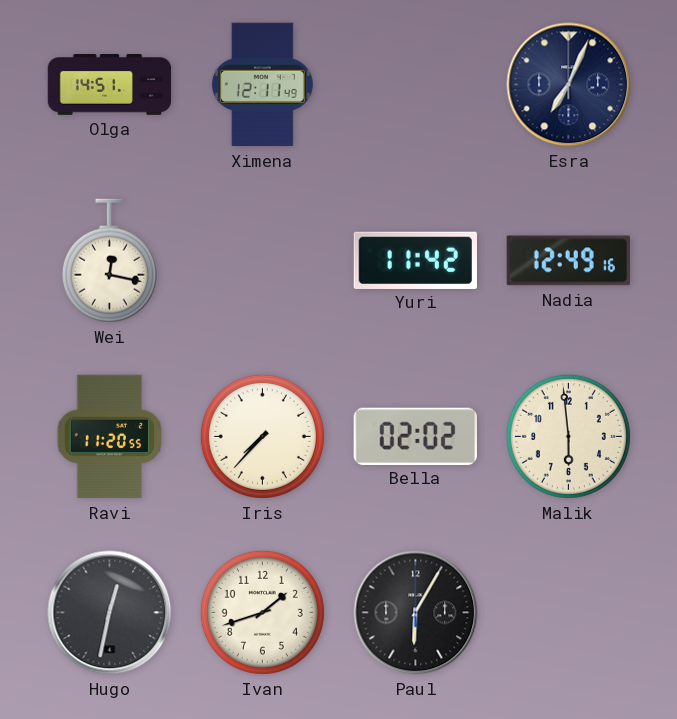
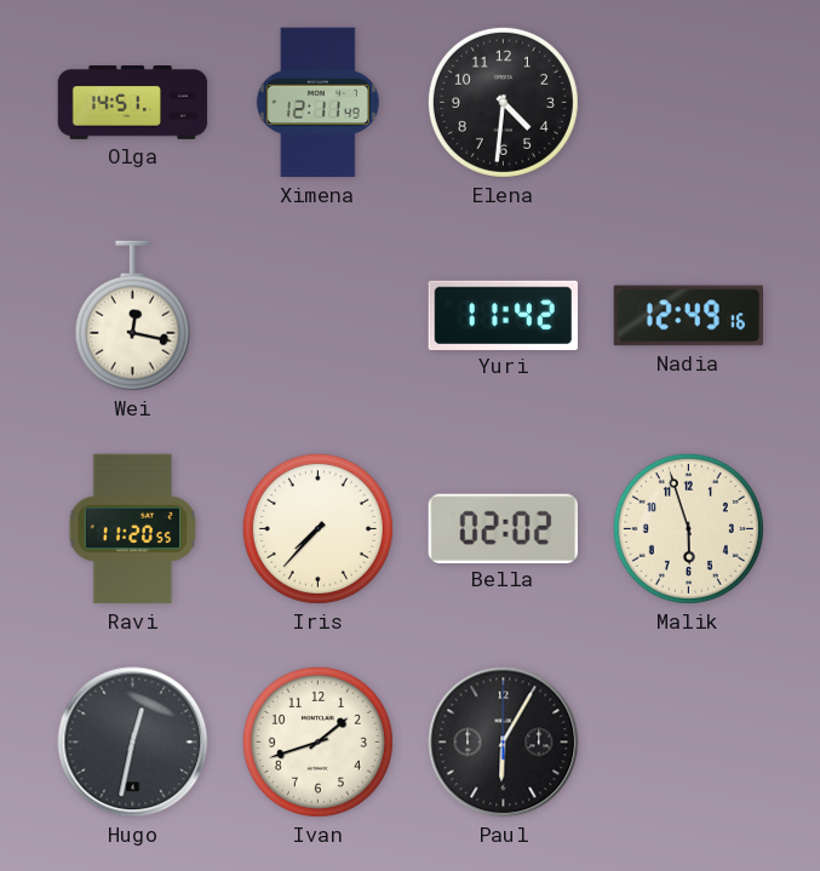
Elena: none -> 4:31 (503, 102)
Esra: 7:04 -> none (569, 85)
Malik: 5:59 -> 5:57 (688, 528)
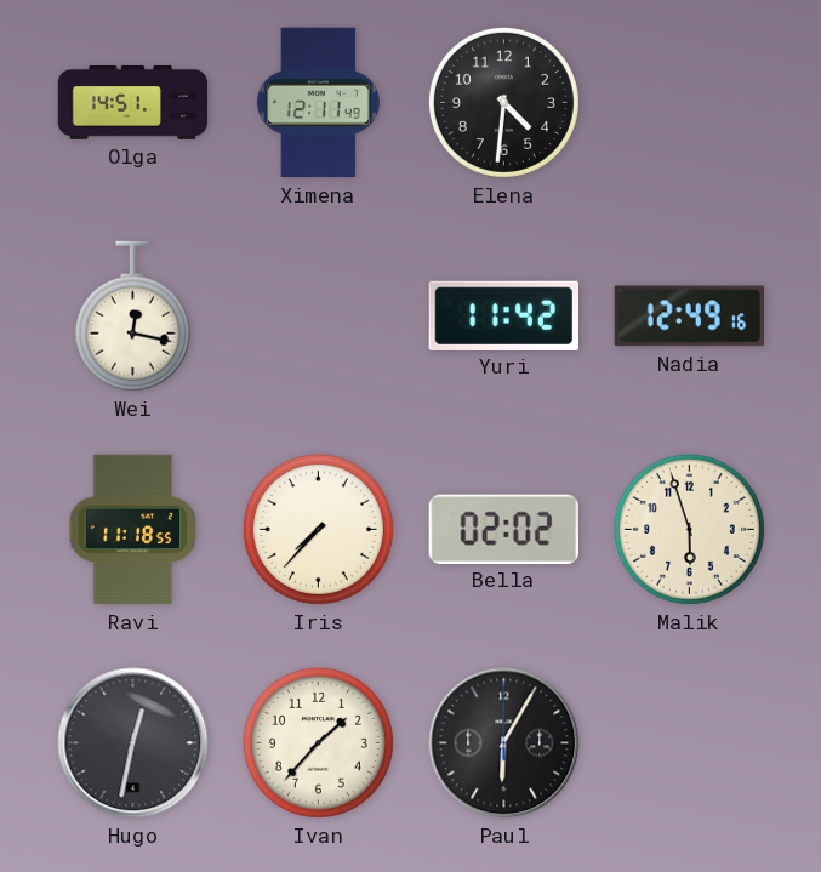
Ravi: 11:20 -> 11:18 (133, 530)
Ivan: 1:42 -> 1:37 (318, 742)
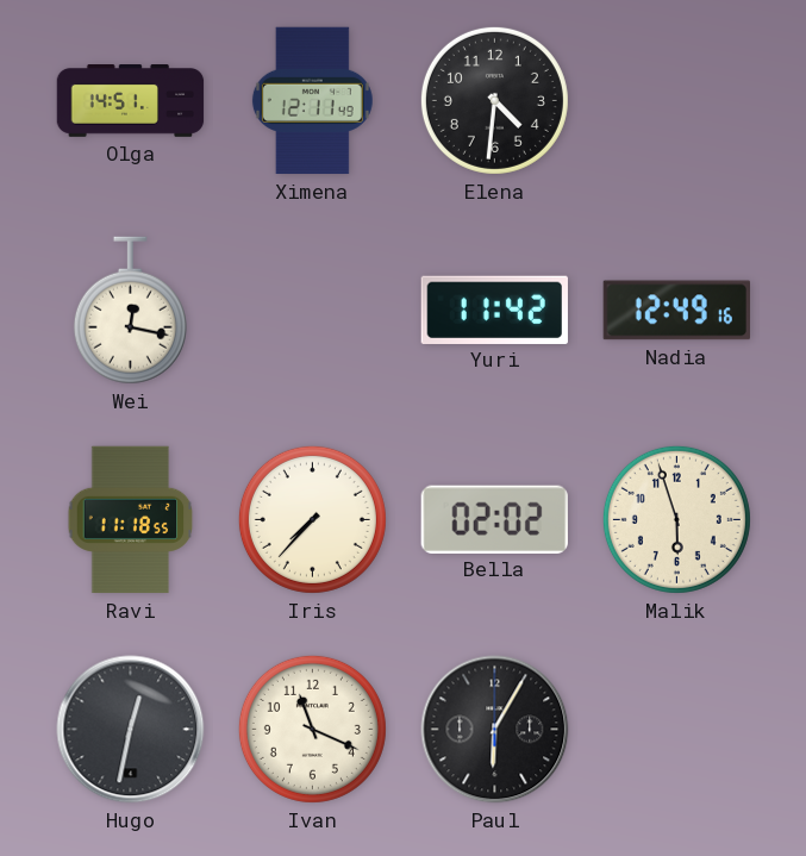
Ivan: 1:37 -> 11:19 (312, 729)
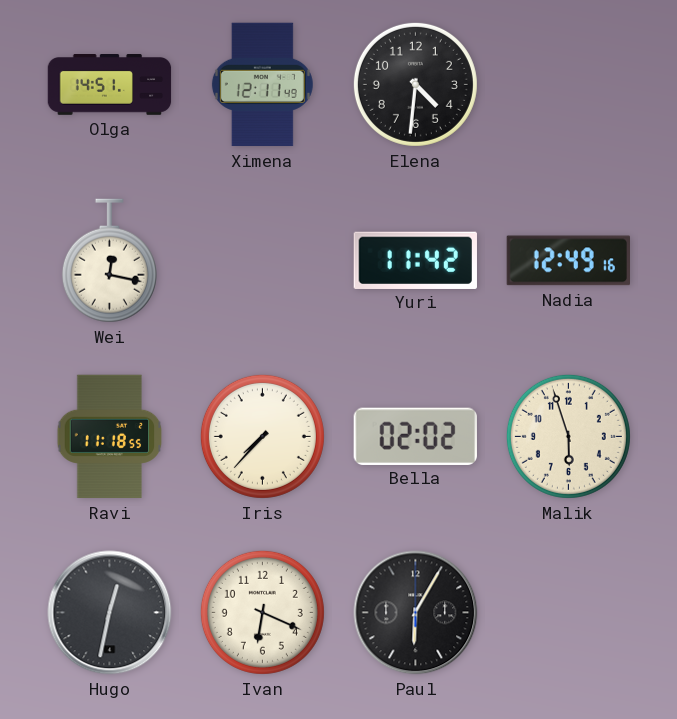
Ivan: 11:19 -> 6:19 (262, 612)
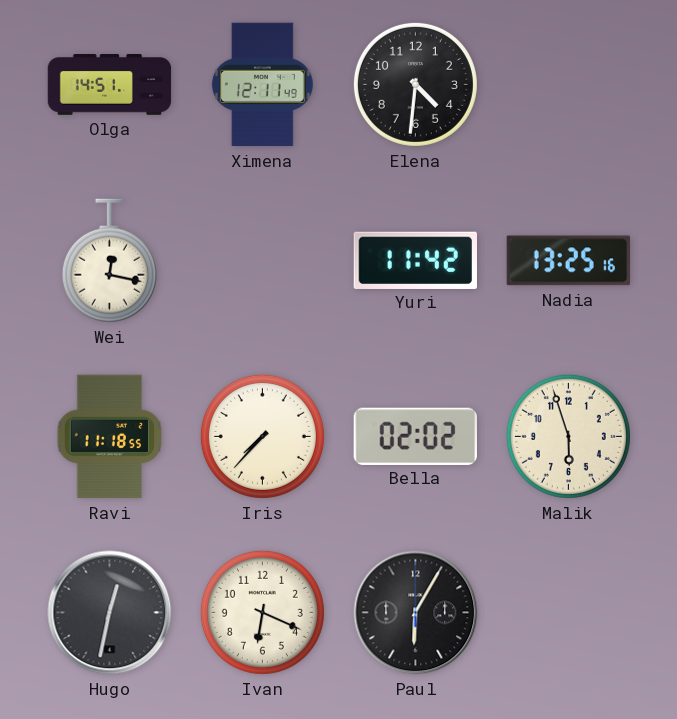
Nadia: 12:49 -> 13:25 (568, 261)
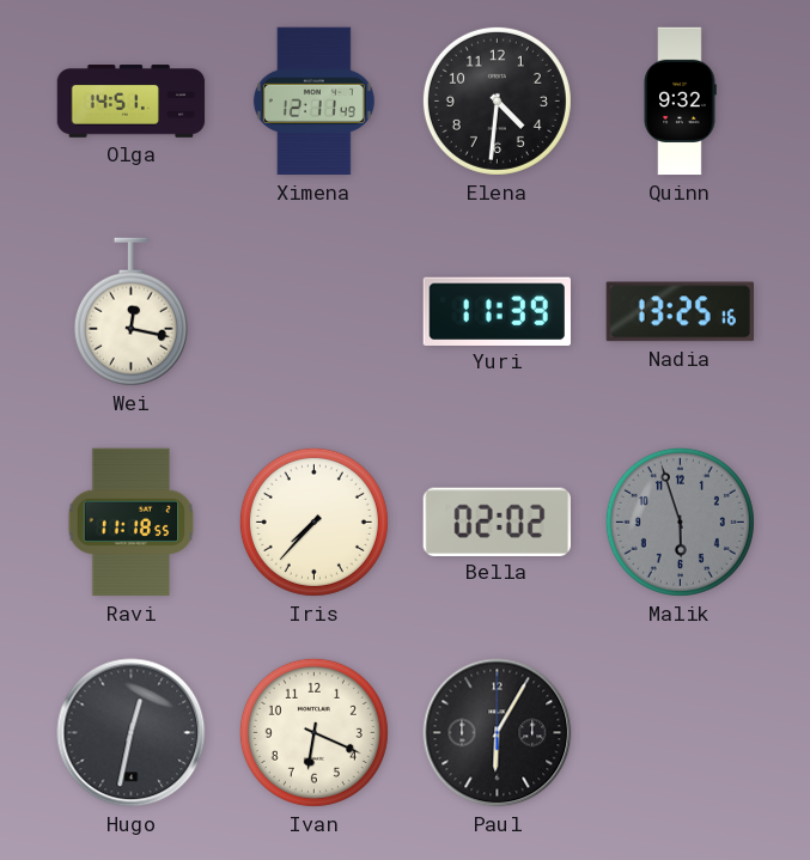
Quinn: none -> 9:32 (680, 102)
Yuri: 11:42 -> 11:39 (497, 311)
Malik dial: cream -> grey (680, 522)
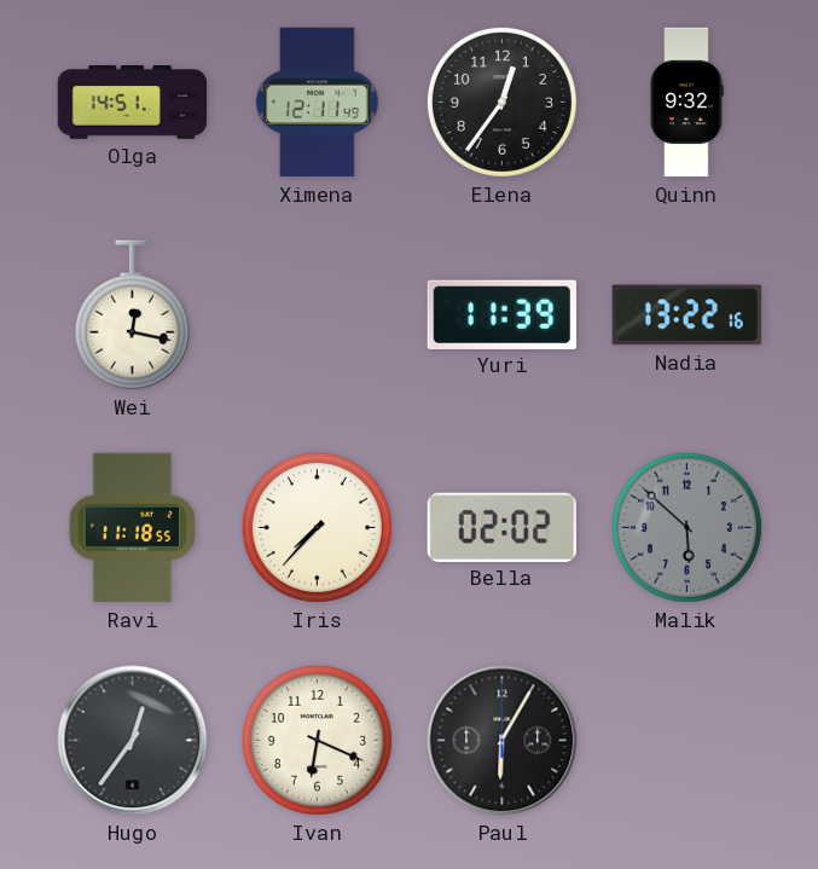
Elena: 4:31 -> 12:36 (501, 102)
Nadia: 13:25 -> 13:22 (686, 315)
Malik: 5:57 -> 5:52 (686, 527)
Hugo: 12:32 -> 12:36 (133, 741)
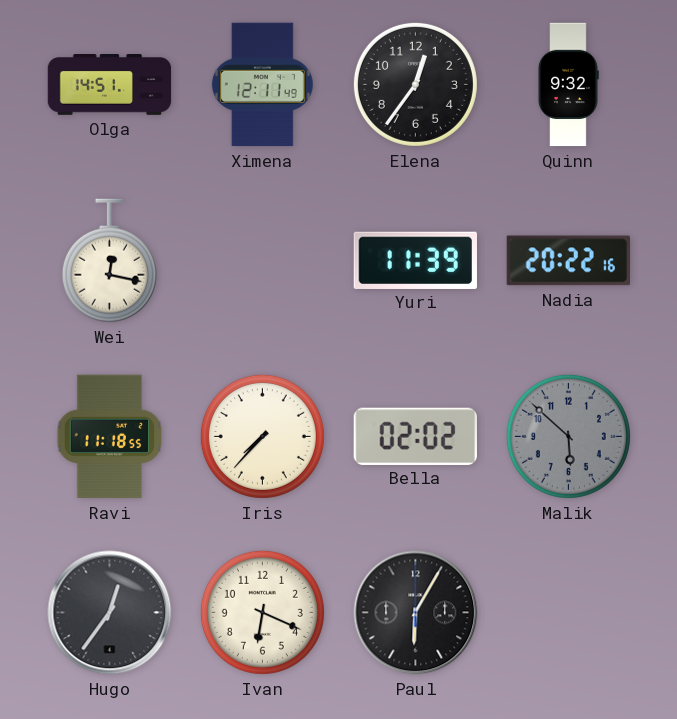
Nadia: 13:22 -> 20:22 (568, 261)
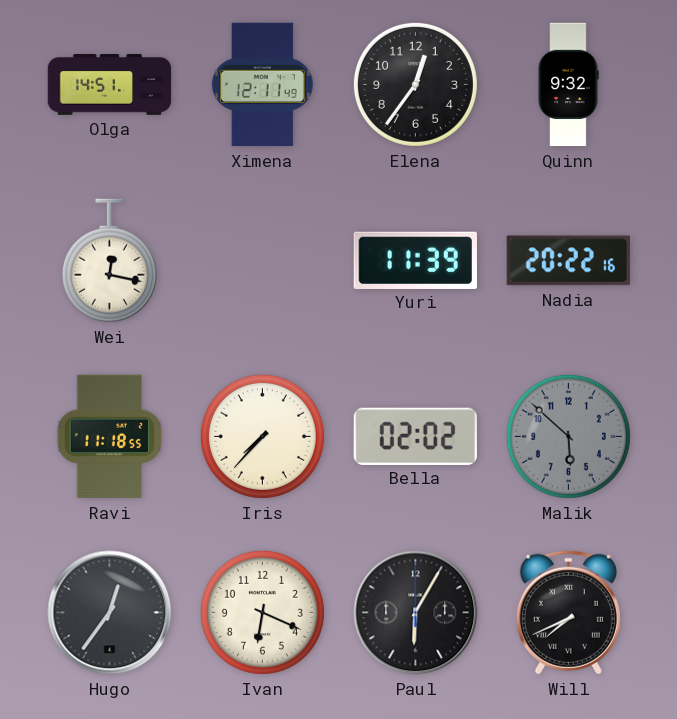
Will: none -> 7:41 (568, 612)
